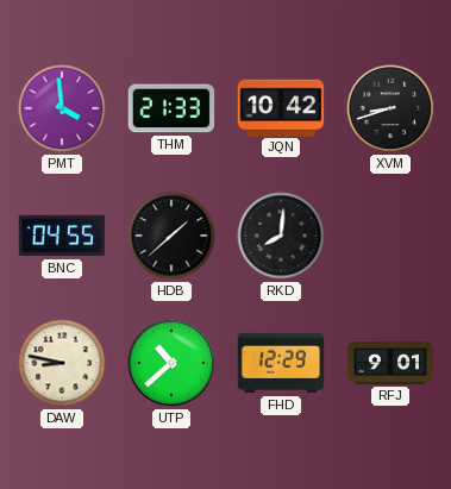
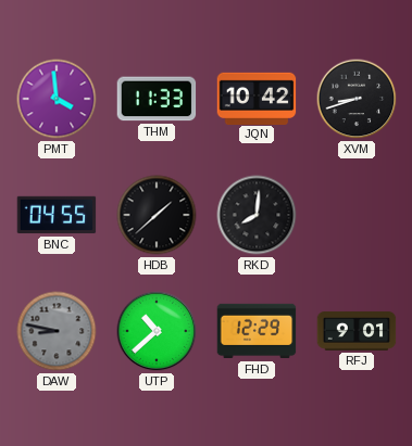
THM: 21:33 -> 11:33 (157, 99)
DAW dial: cream -> grey (57, 331)
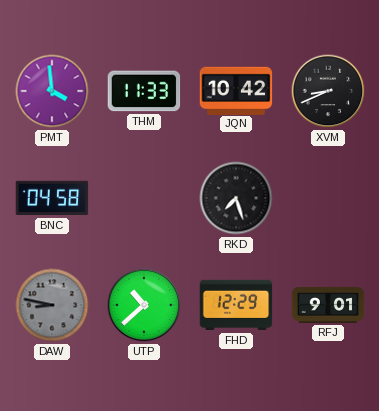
XVM: 8:42 -> 8:41 (328, 91)
BNC: 04:55 -> 04:58 (52, 198)
HDB: 1:38 -> none (157, 215)
RKD: 8:01 -> 7:27 (236, 198)
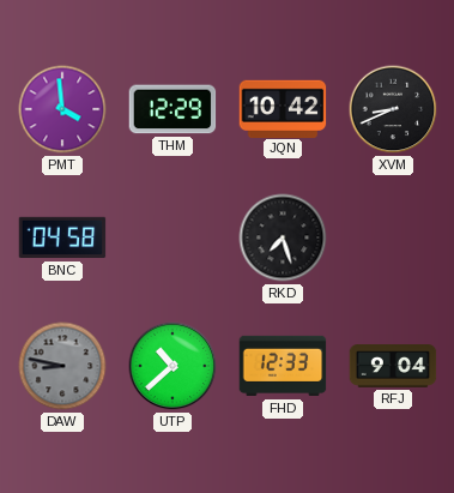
THM: 11:33 -> 12:29 (172, 109)
FHD: 12:29 -> 12:33 (283, 366)
RFJ: 9:01 -> 9:04 (393, 366)
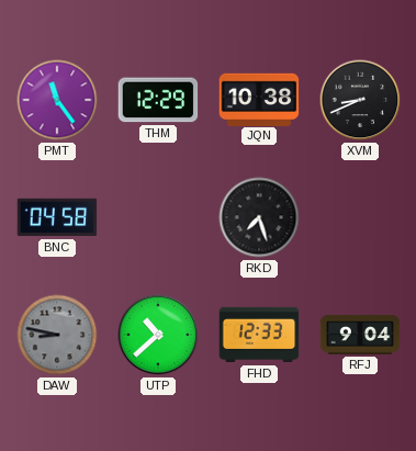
PMT: 3:59 -> 11:24 (57, 100)
JQN: 10:42 -> 10:38 (259, 99)
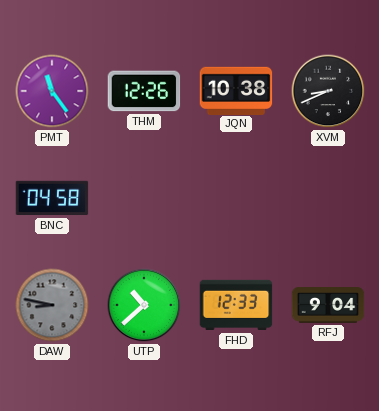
THM: 12:29 -> 12:26 (144, 91)
RKD: 7:27 -> none (259, 217)
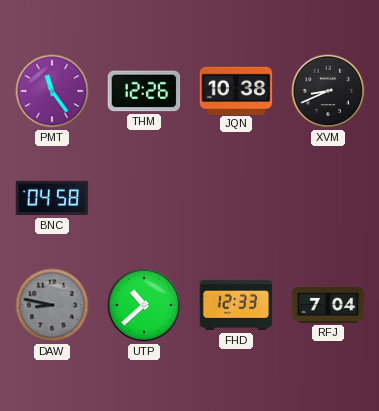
RFJ: 9:04 -> 7:04 (328, 305)
